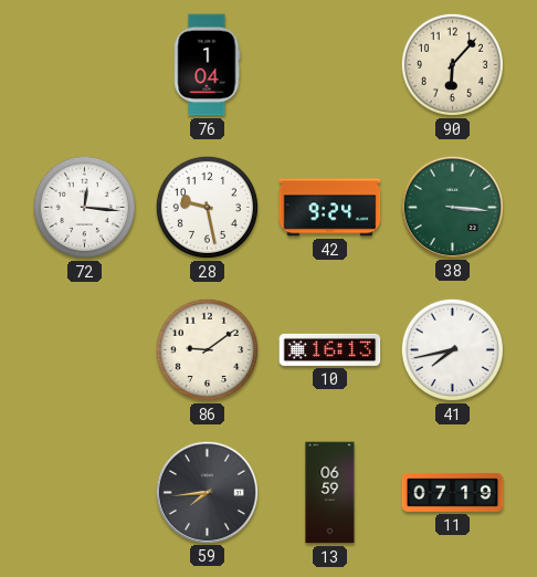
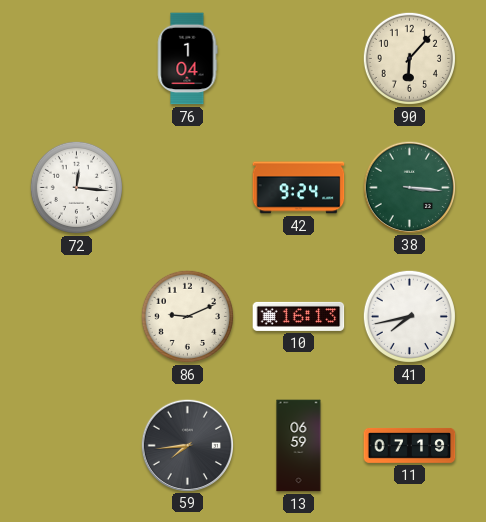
28: 9:28 -> none (207, 207)
86: 9:09 -> 9:11 (187, 316)
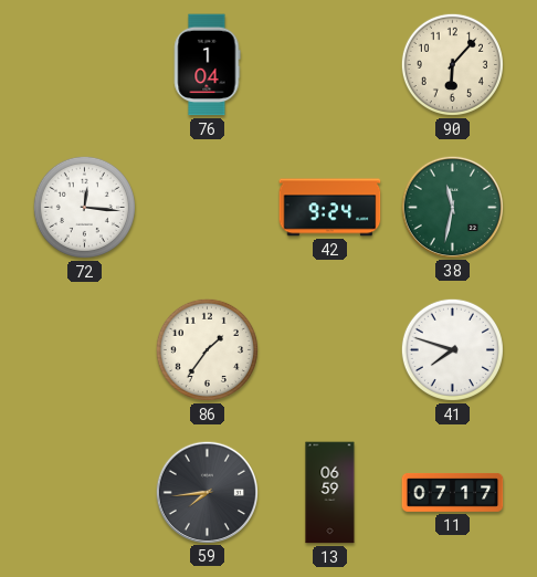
38: 3:16 -> 11:32 (452, 207)
86: 9:11 -> 1:36 (207, 349)
10: 16:13 -> none (299, 316)
41: 7:43 -> 7:48 (452, 349)
11: 07:19 -> 07:17 (453, 493)
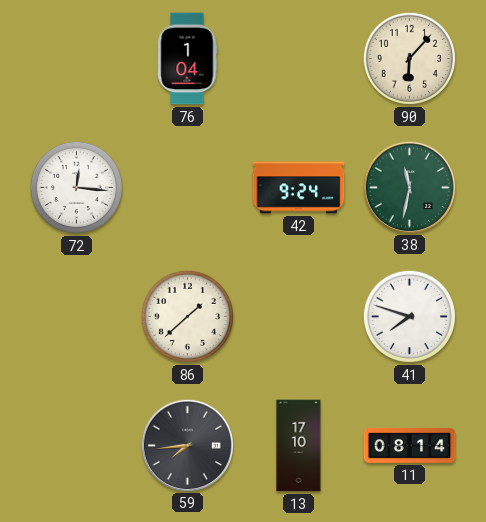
86: 1:36 -> 1:38 (187, 316)
13: 06:59 -> 17:10 (299, 446)
11: 07:17 -> 08:14 (410, 446)
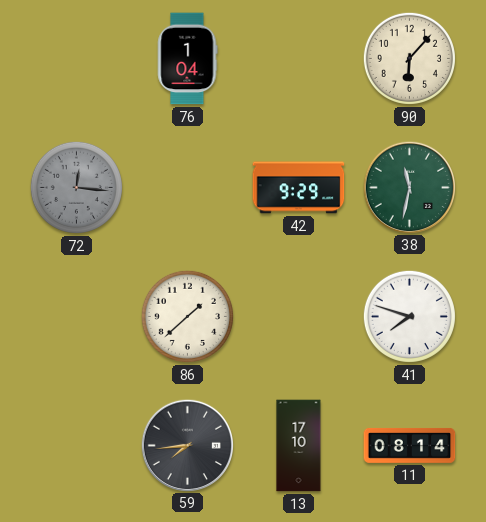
72 dial: white -> grey (76, 187)
42: 9:24 -> 9:29 (299, 188)
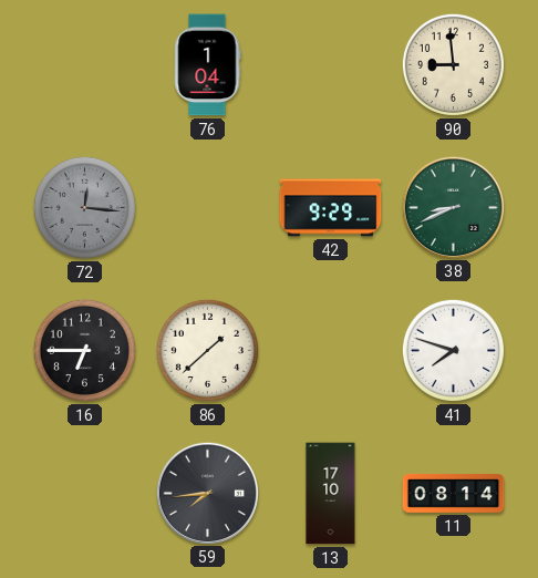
90: 6:07 -> 8:59 (453, 64)
38: 11:32 -> 8:41 (453, 207)
16: none -> 6:45 (84, 350)
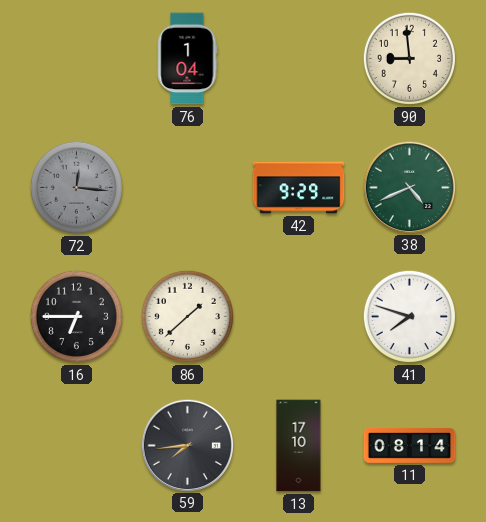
38: 8:41 -> 4:41 (409, 187)
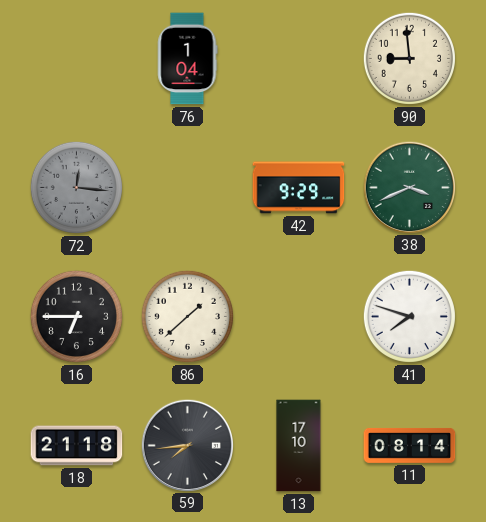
38: 4:41 -> 3:41 (409, 187)
18: none -> 21:18 (77, 446)
